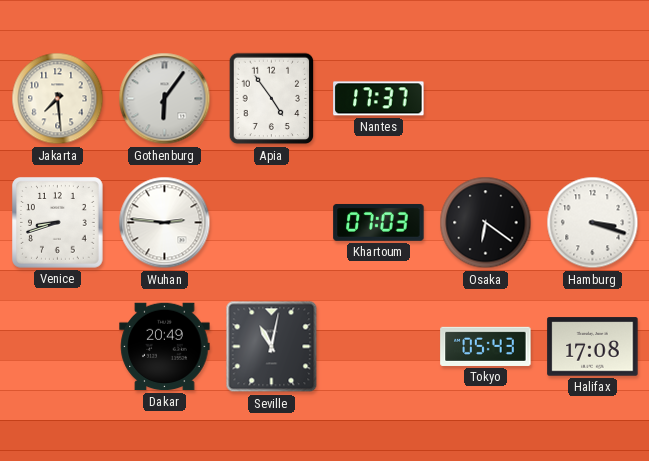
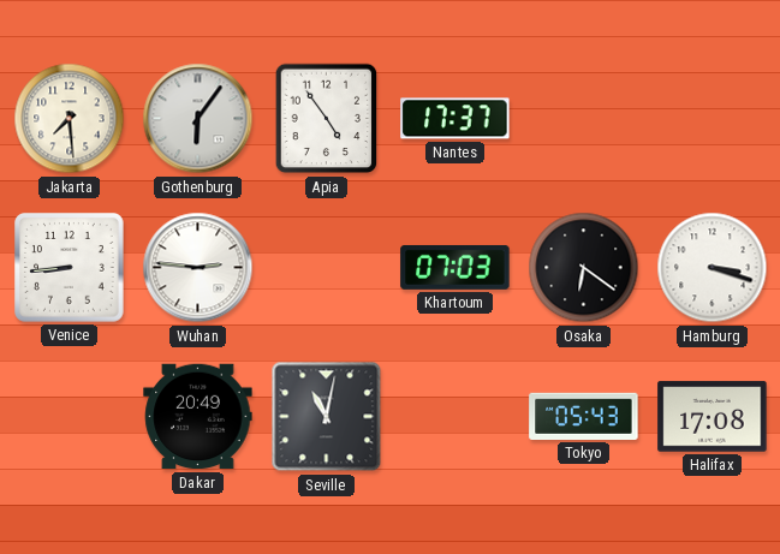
Venice: 8:42 -> 8:44 (70, 268)
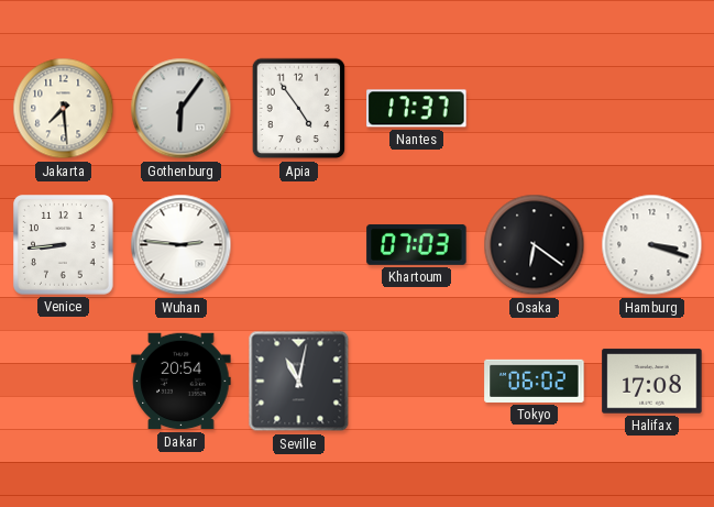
Dakar: 20:49 -> 20:54 (182, 382)
Tokyo: 05:43 -> 06:02 (535, 381)
